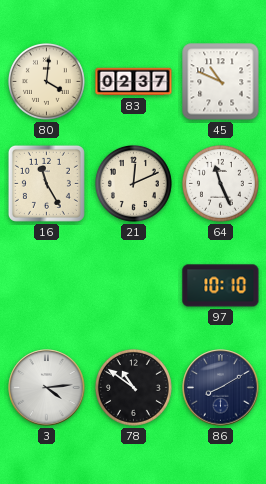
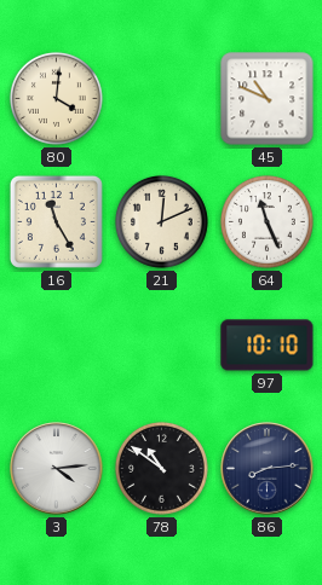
83: 02:37 -> none (134, 82)
86: 8:10 -> 8:14 (268, 469)
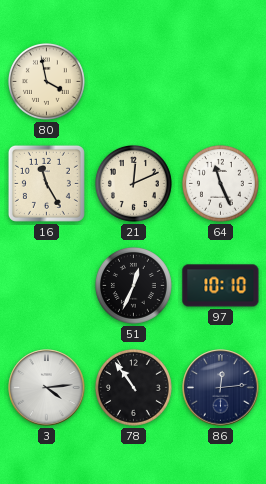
80: 4:01 -> 3:58 (46, 81)
45: 10:49 -> none (268, 99)
51: none -> 12:34 (133, 285)
78: 10:51 -> 10:54 (133, 387)
86: 8:14 -> 12:14 (221, 388)
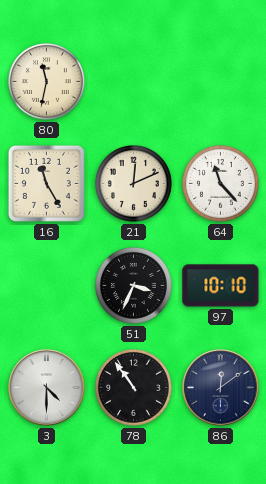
80: 3:58 -> 11:32 (46, 81)
64: 11:26 -> 11:23 (220, 183)
51: 12:34 -> 3:34 (133, 285)
3: 4:14 -> 4:30 (47, 388)
86: 12:14 -> 12:09 (221, 388)
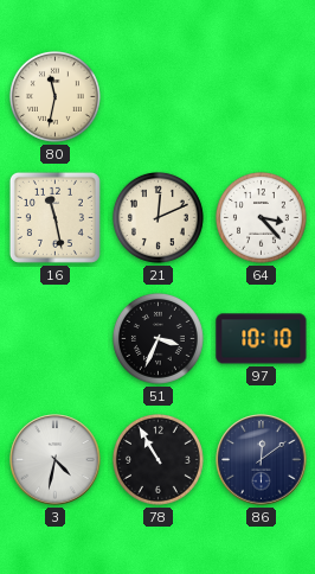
16: 11:25 -> 11:28 (54, 217)
64: 11:23 -> 3:23 (261, 217)
3: 4:30 -> 4:32 (56, 460)
78: 10:54 -> 10:55 (157, 459)
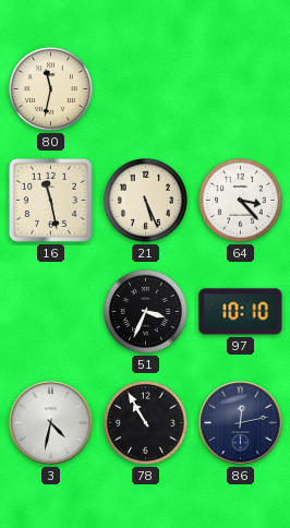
21: 12:11 -> 5:26 (145, 200)
86: 12:09 -> 12:13 (241, 423)
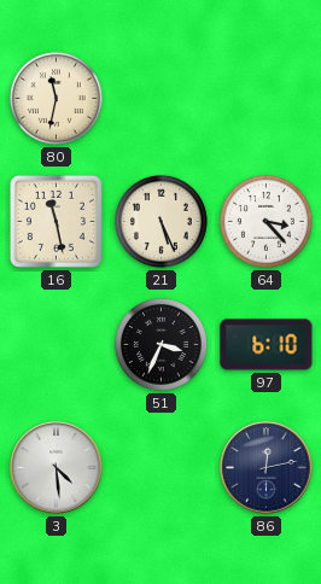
97: 10:10 -> 6:10 (267, 345)
3: 4:32 -> 4:29 (57, 468)
78: 10:55 -> none (145, 422)
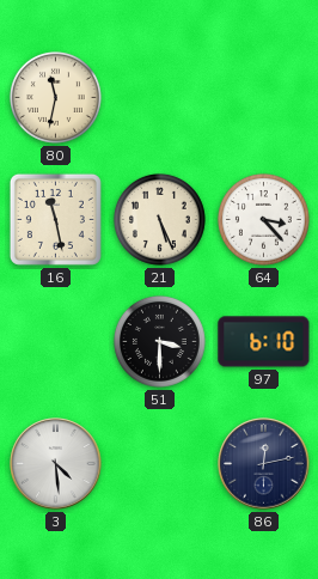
51: 3:34 -> 3:30 (159, 341)
